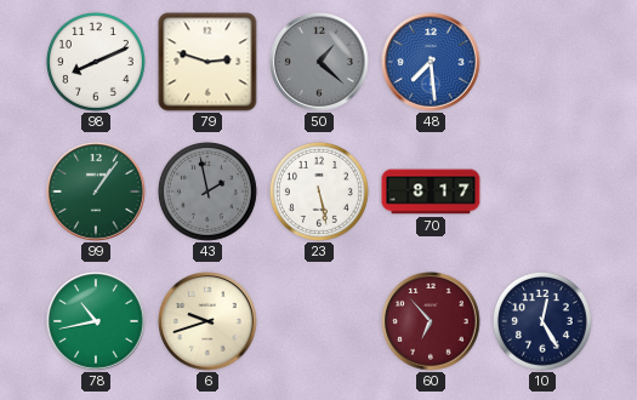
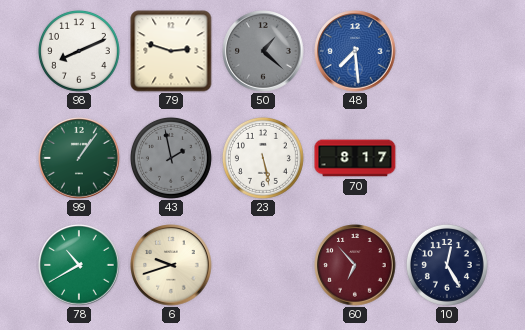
78: 10:43 -> 10:40 (79, 265)
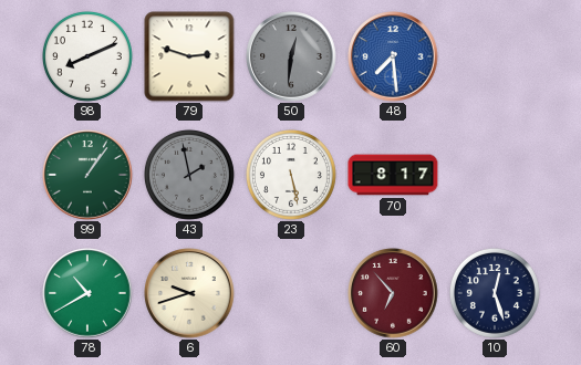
50: 1:22 -> 12:31 (291, 56)
10: 12:25 -> 12:27 (495, 293)
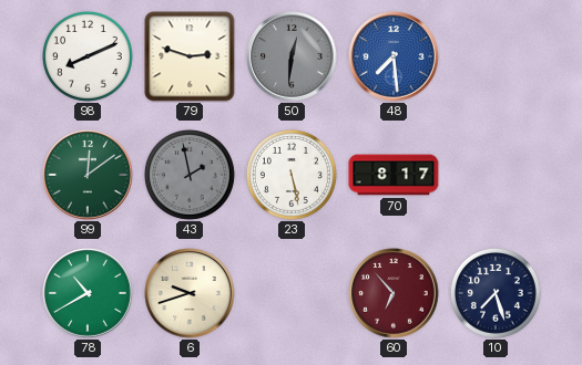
99: 1:06 -> 12:09 (88, 175)
10: 12:27 -> 7:27 (496, 293)
